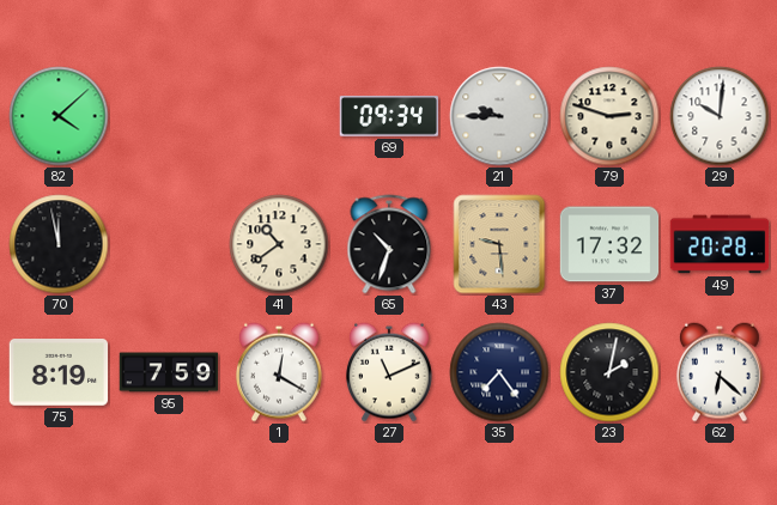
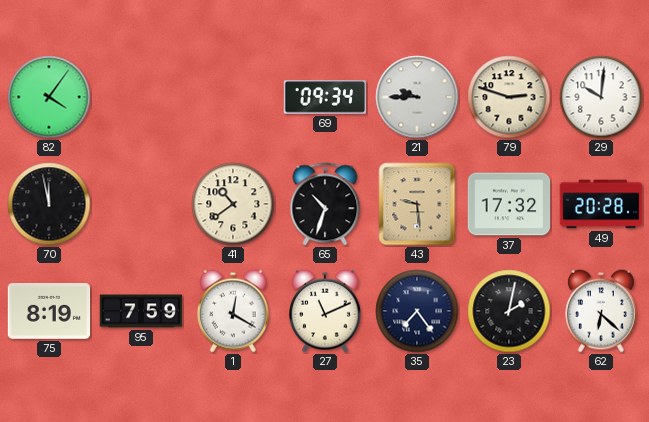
82: 4:08 -> 4:06 (49, 97)
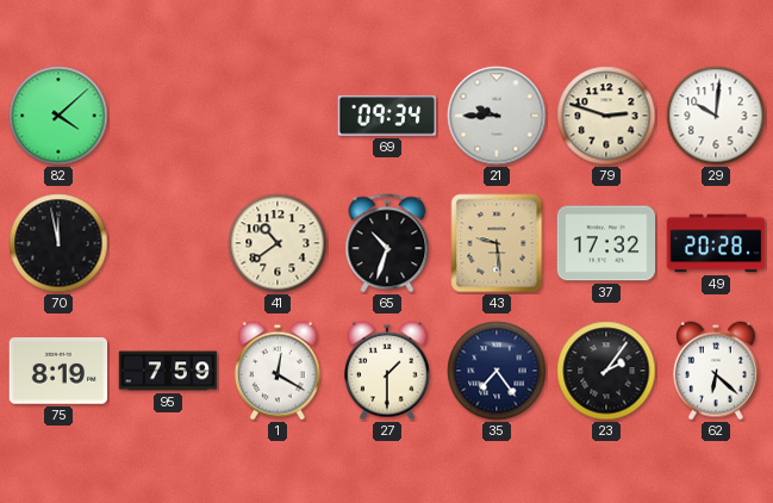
82: 4:06 -> 4:08 (58, 116)
27: 11:11 -> 1:30 (387, 371)
23: 2:02 -> 2:06 (606, 371)
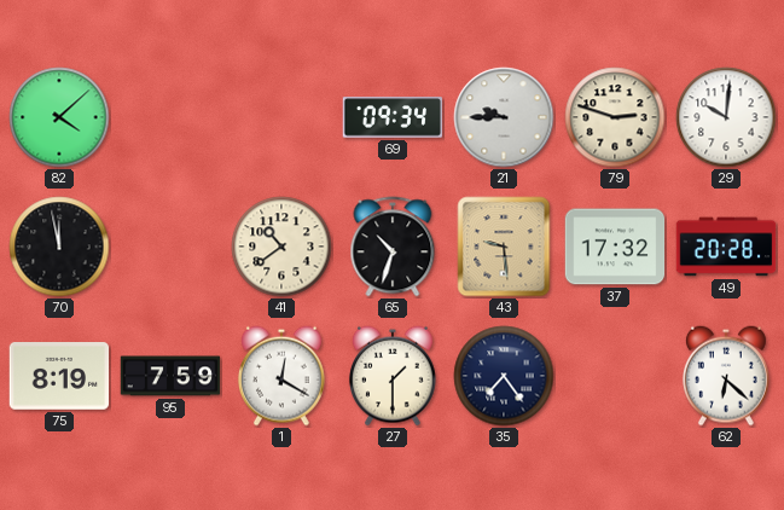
23: 2:06 -> none (606, 371)
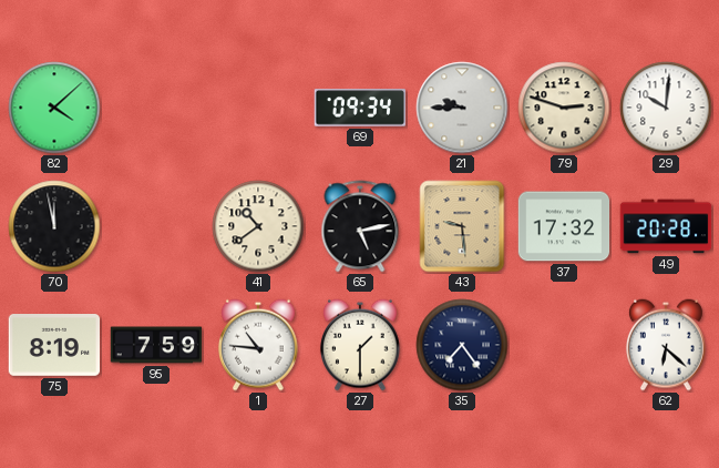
65: 10:33 -> 5:13 (360, 226)
1: 12:20 -> 10:46 (258, 345)
